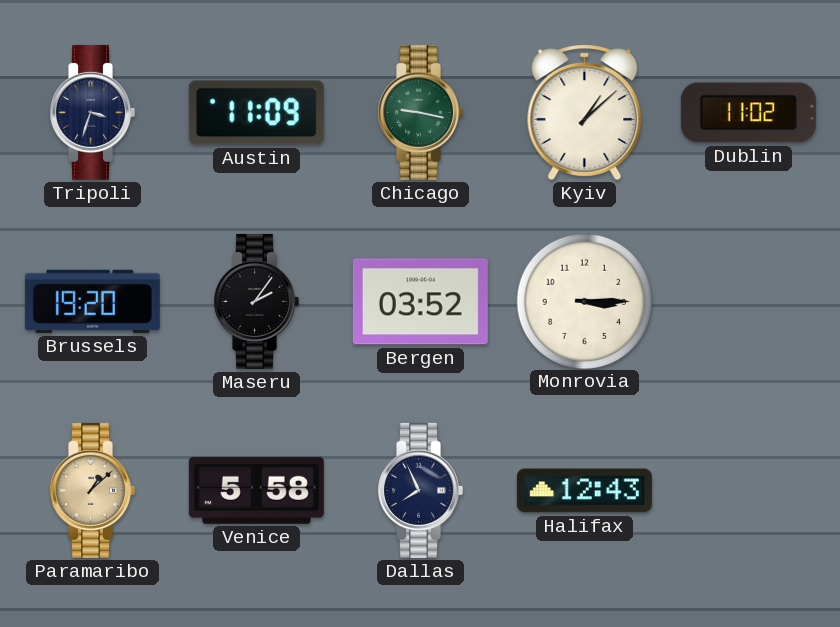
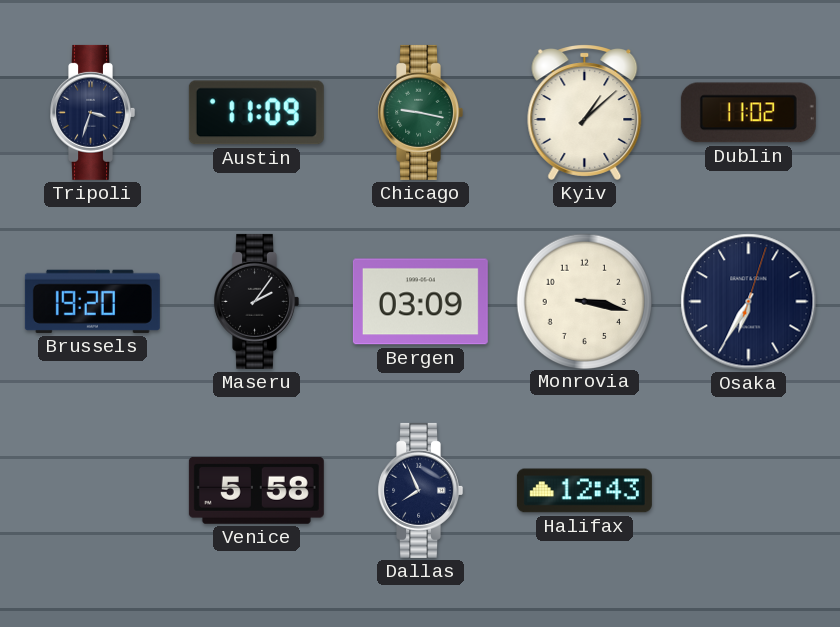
Bergen: 03:52 -> 03:09 (420, 302)
Monrovia: 3:15 -> 3:17 (584, 301)
Osaka: none -> 6:35 (749, 302)
Paramaribo: 1:08 -> none (92, 490)
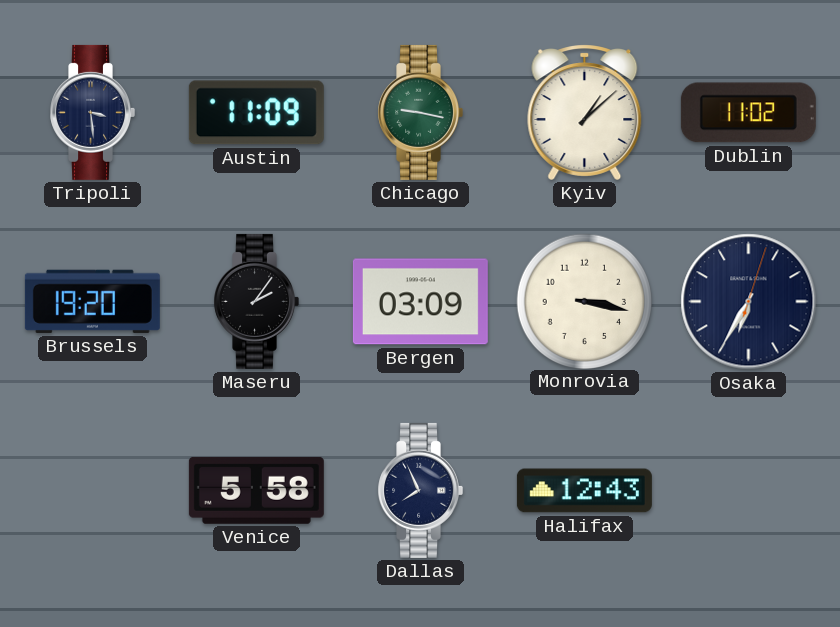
Tripoli: 3:33 -> 3:29 (92, 112)
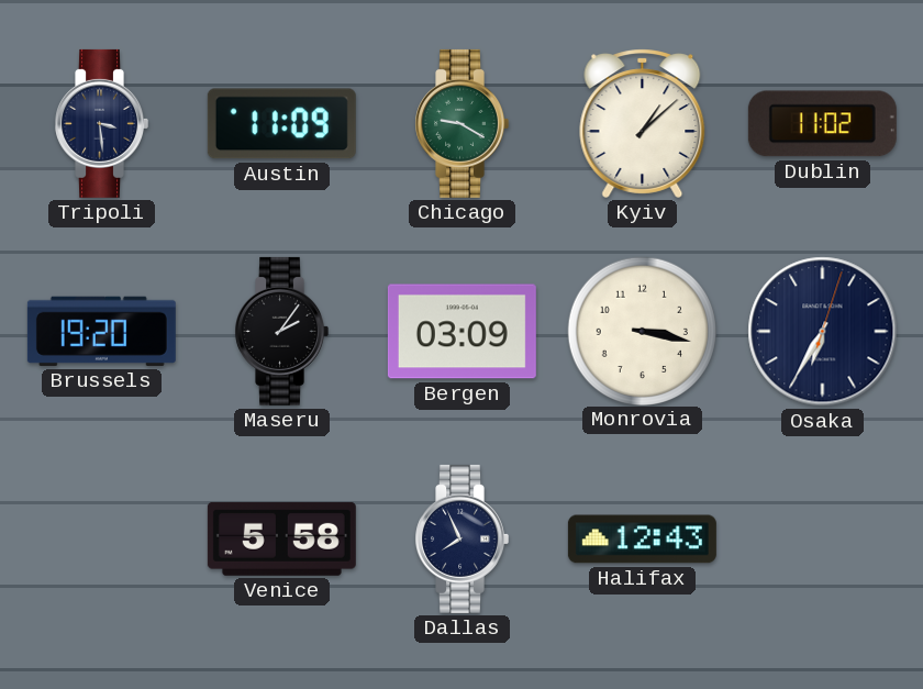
Chicago: 9:17 -> 9:20 (462, 123)
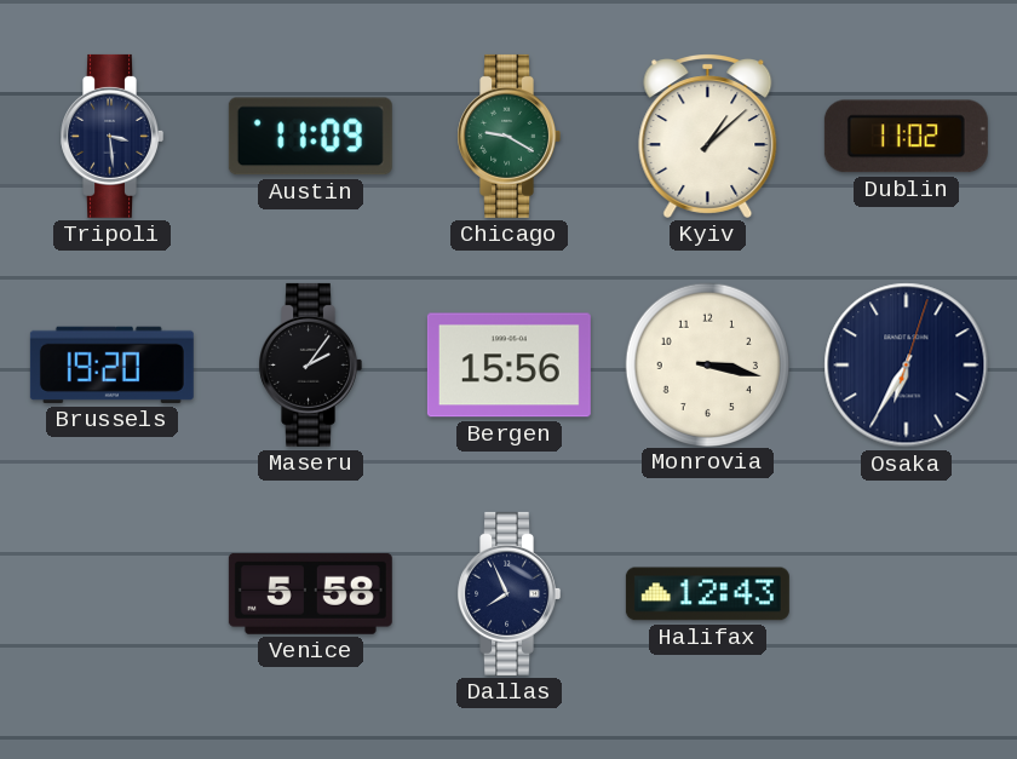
Bergen: 03:09 -> 15:56 (508, 366)
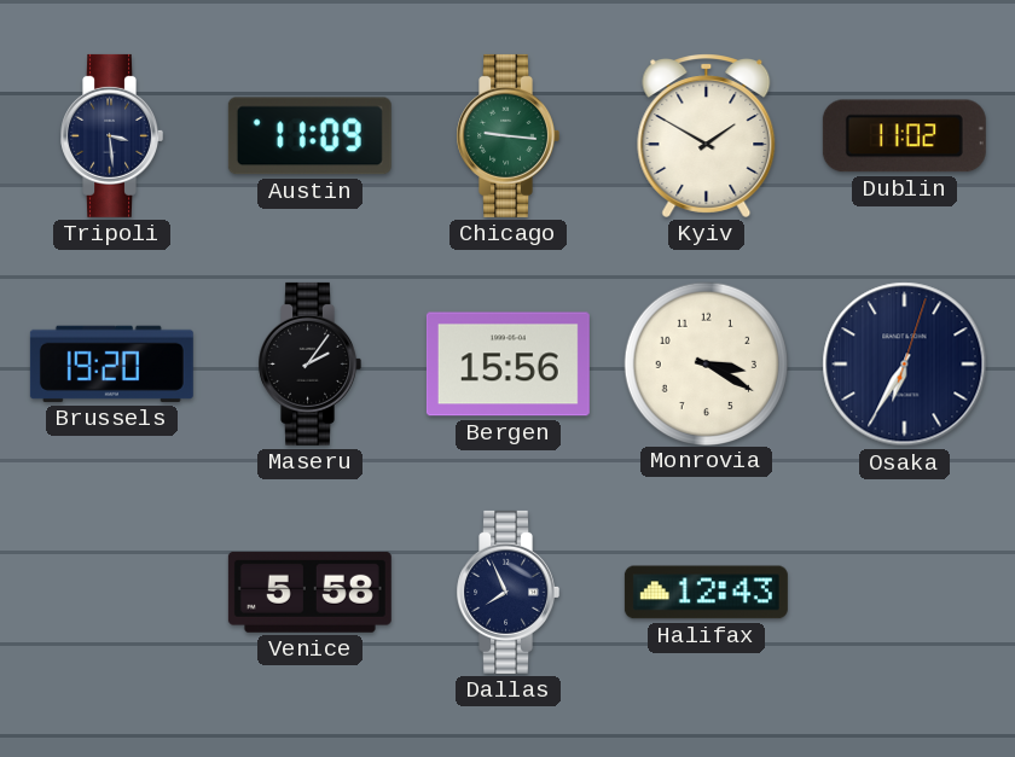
Chicago: 9:20 -> 9:16 (507, 135)
Kyiv: 1:08 -> 1:50 (707, 135)
Monrovia: 3:17 -> 3:20 (706, 363)
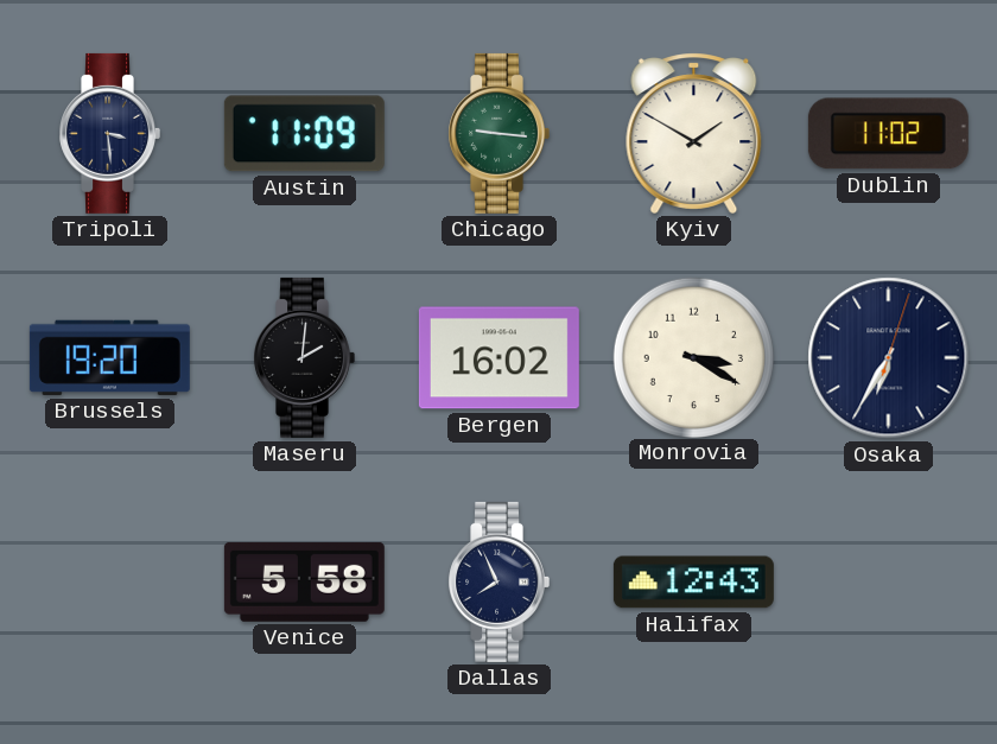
Maseru: 2:06 -> 2:01 (304, 357)
Bergen: 15:56 -> 16:02 (498, 358)
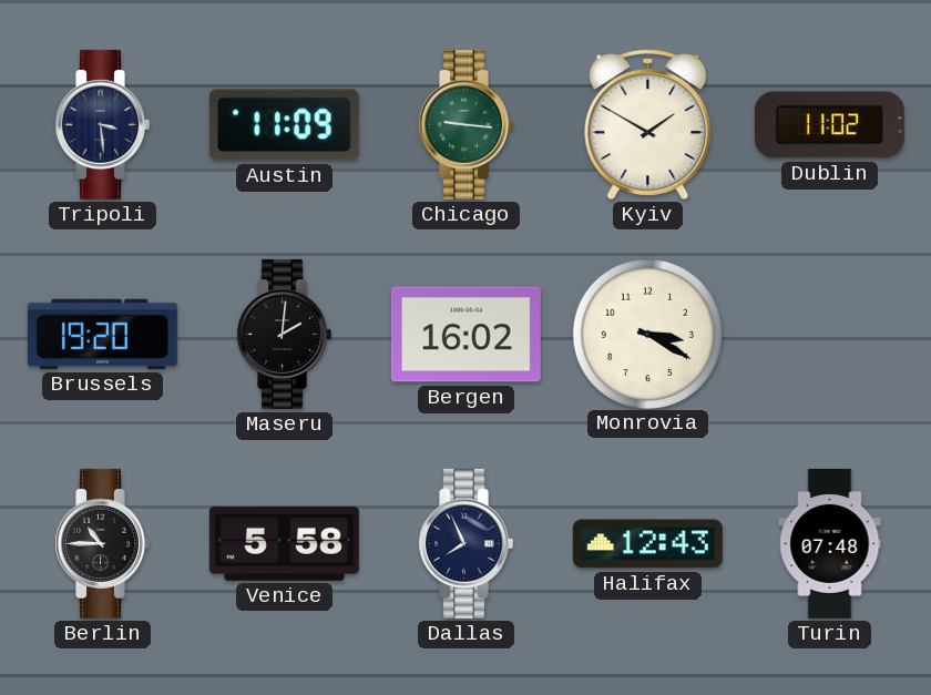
Osaka: 6:35 -> none (889, 358)
Berlin: none -> 10:45 (102, 543)
Turin: none -> 07:48 (830, 543)
